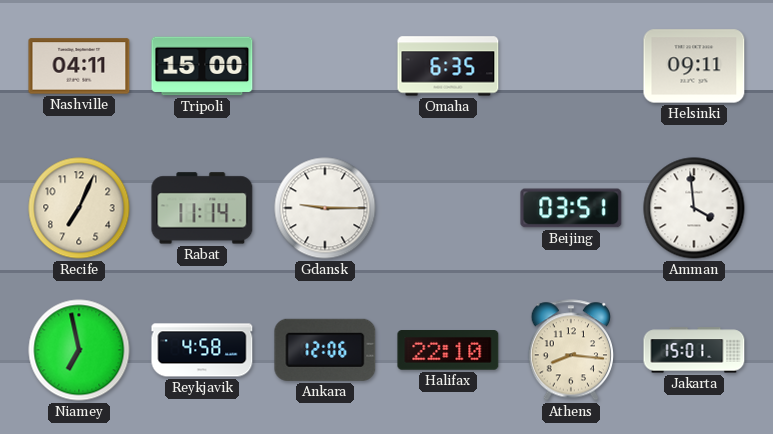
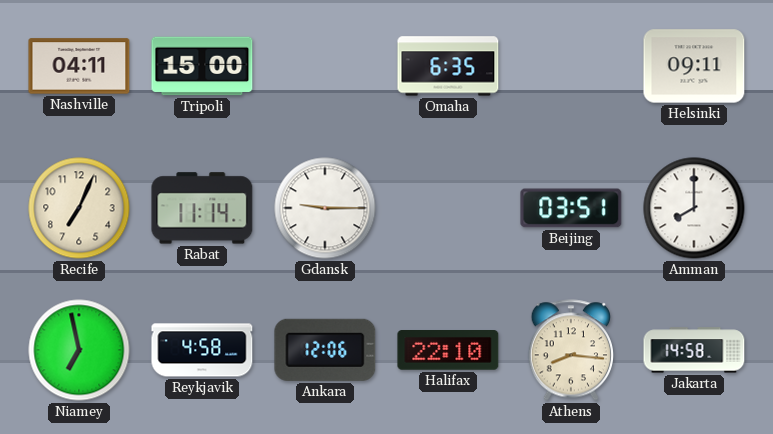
Amman: 3:59 -> 8:00 (694, 208)
Jakarta: 15:01 -> 14:58 (694, 350)
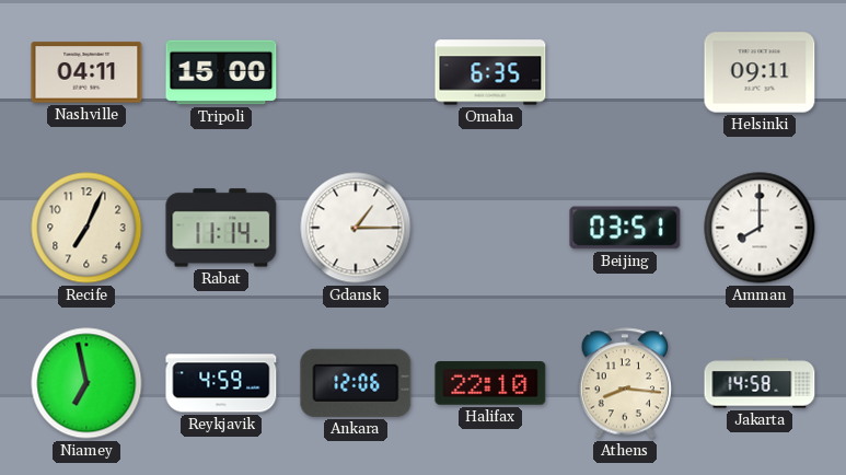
Gdansk: 9:15 -> 1:15 (356, 228)
Reykjavik: 4:58 -> 4:59 (221, 383)
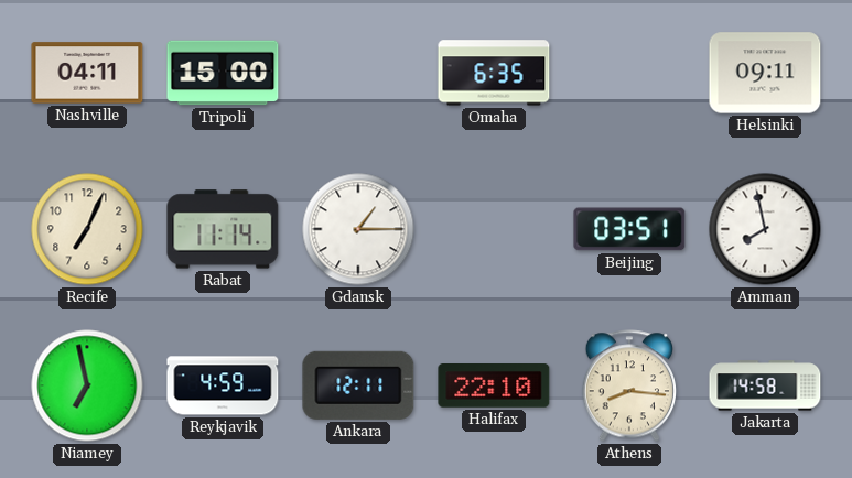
Amman: 8:00 -> 7:58 (765, 229)
Ankara: 12:06 -> 12:11 (358, 385)
